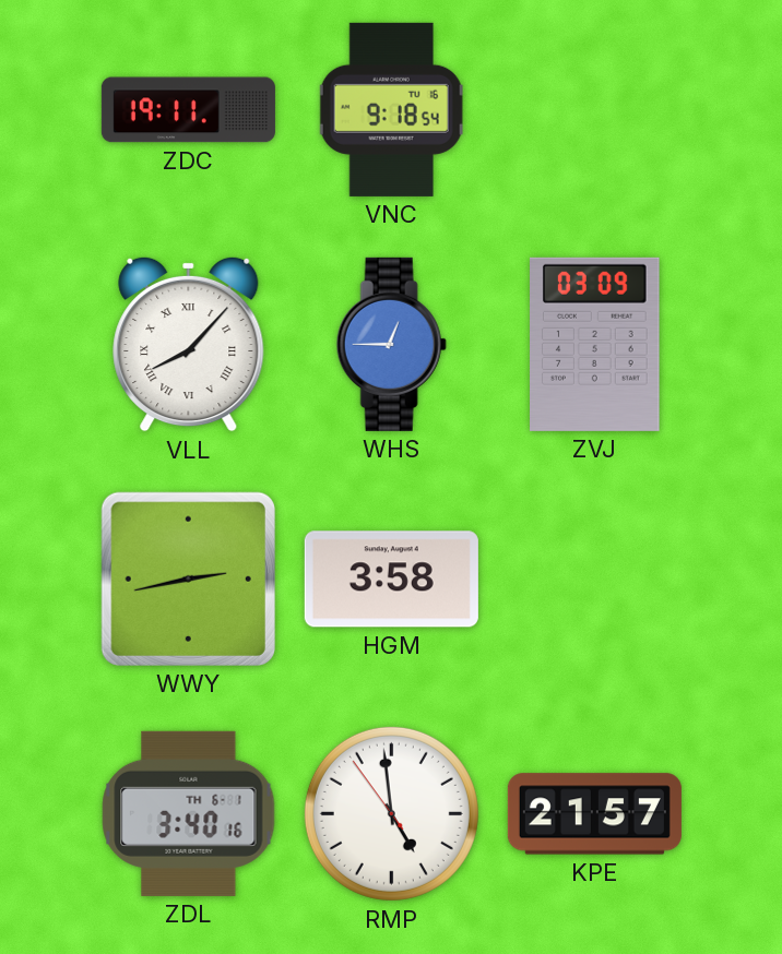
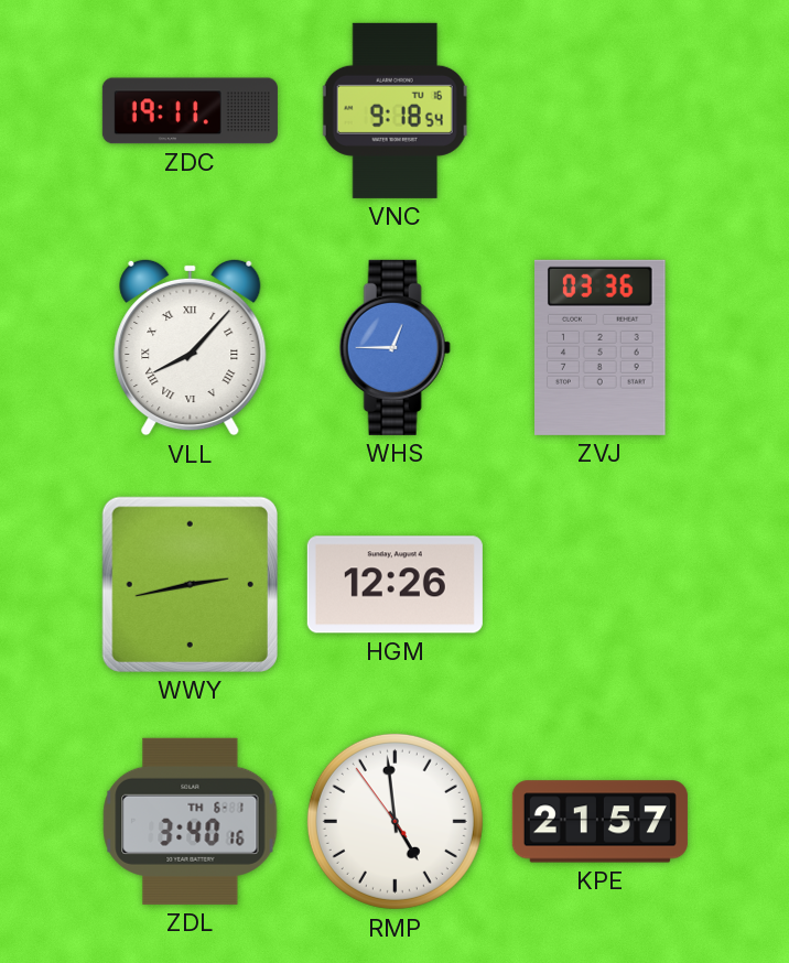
ZVJ: 03:09 -> 03:36 (601, 347)
HGM: 3:58 -> 12:26 (394, 585)
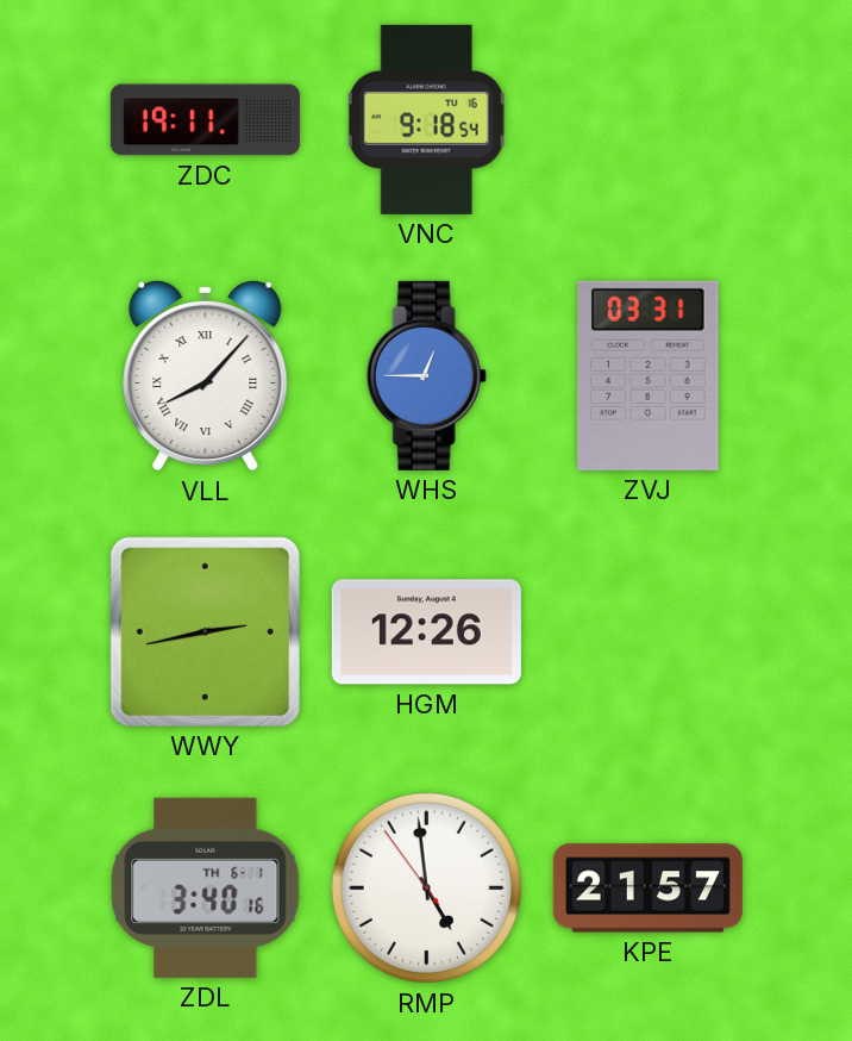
ZVJ: 03:36 -> 03:31 (649, 375)
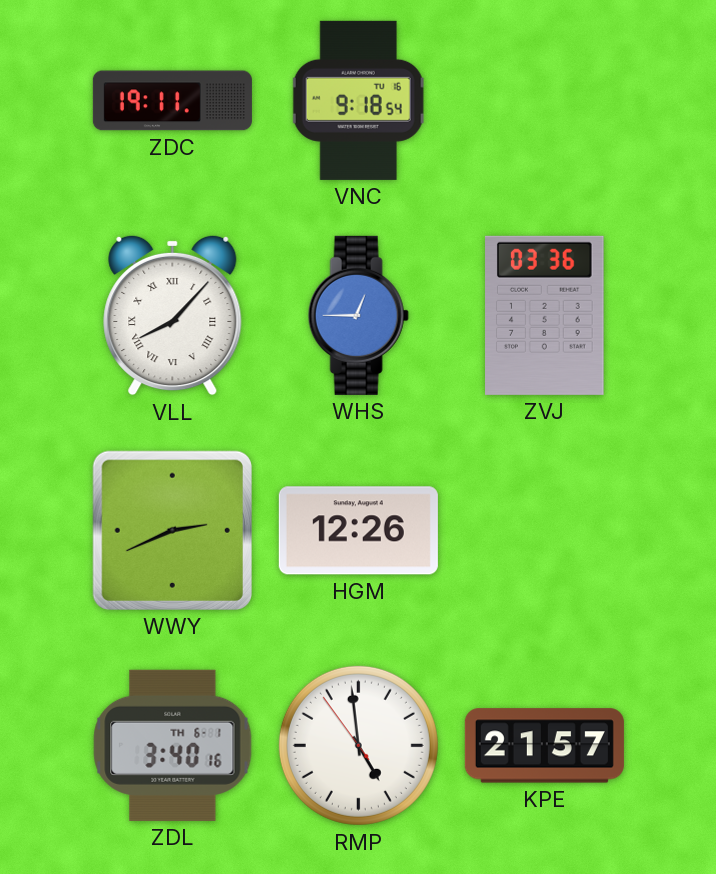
ZVJ: 03:31 -> 03:36 (545, 315)
WWY: 2:43 -> 2:41 (172, 530)
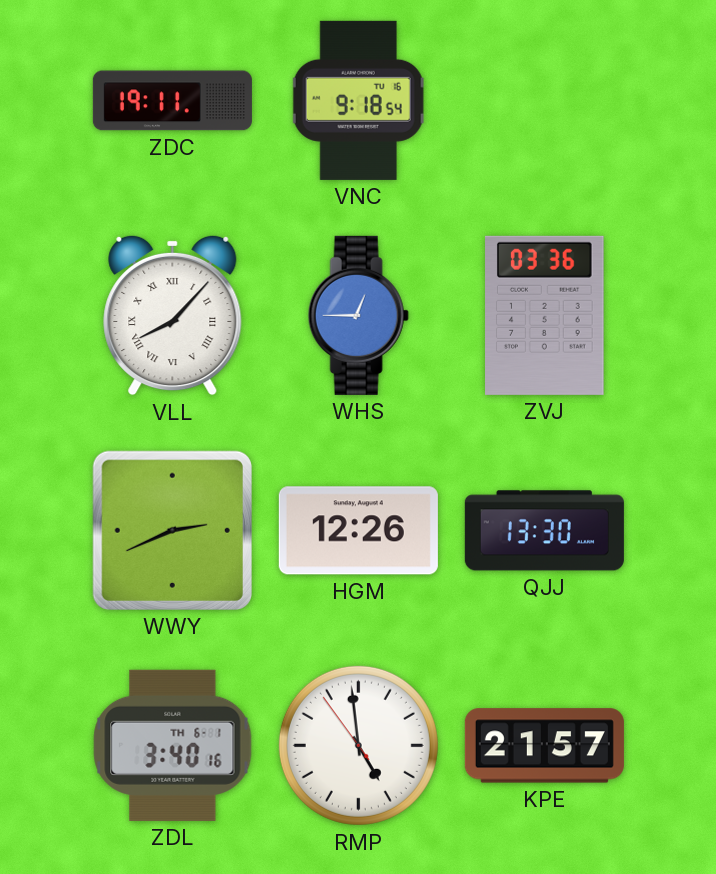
QJJ: none -> 13:30 (544, 531)
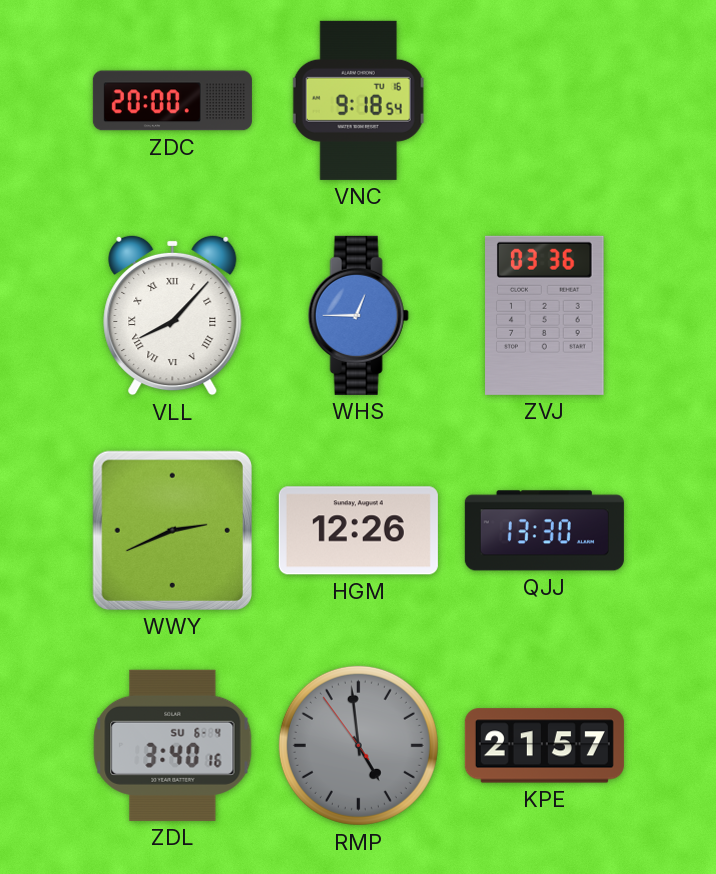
ZDC: 19:11 -> 20:00 (172, 101)
ZDL date: TH 6-1 -> SU 6-4 (173, 745)
RMP dial: white -> grey (358, 745)
